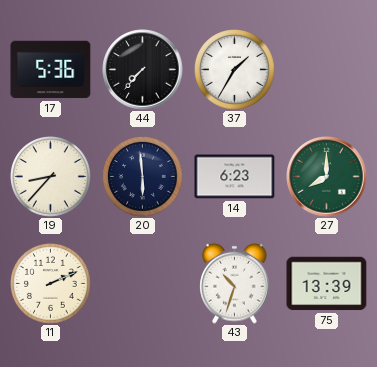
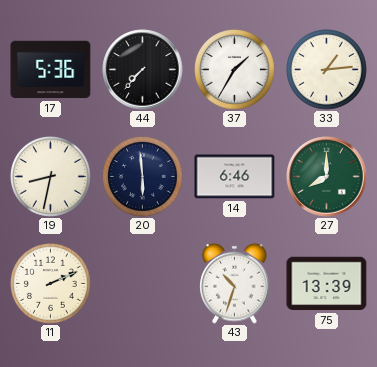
33: none -> 1:14 (327, 70)
19: 8:37 -> 8:32 (51, 177)
14: 6:23 -> 6:46 (235, 177)
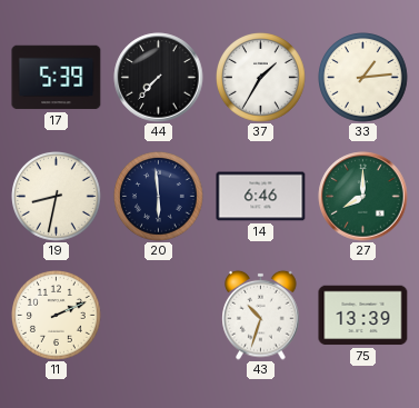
17: 5:36 -> 5:39 (57, 78)
